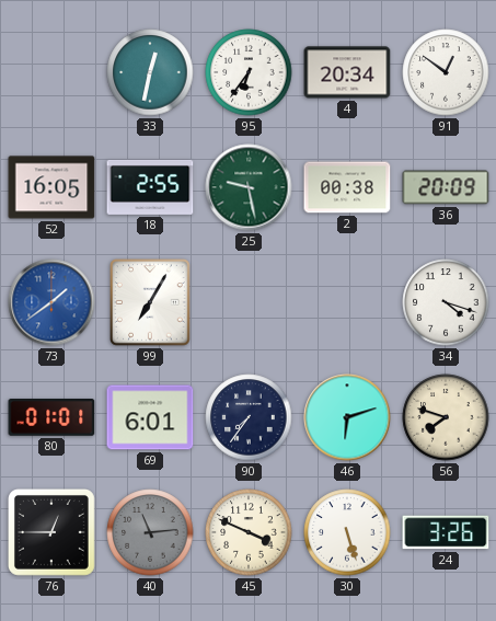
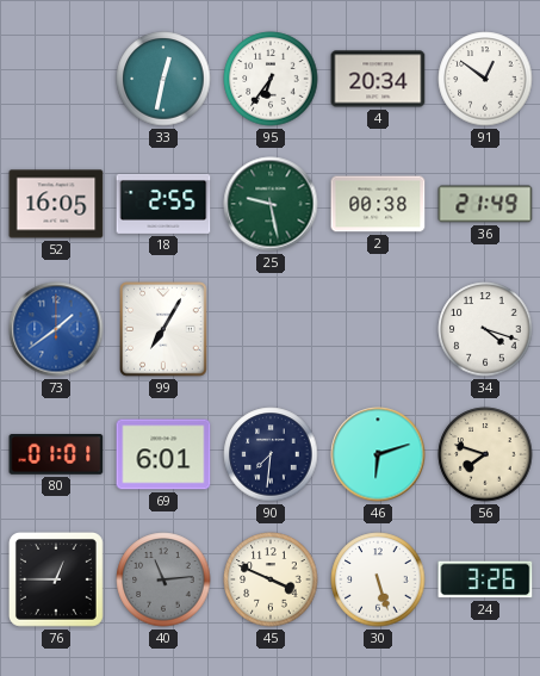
36: 20:09 -> 21:49 (485, 204)
90: 7:36 -> 7:31 (271, 454)
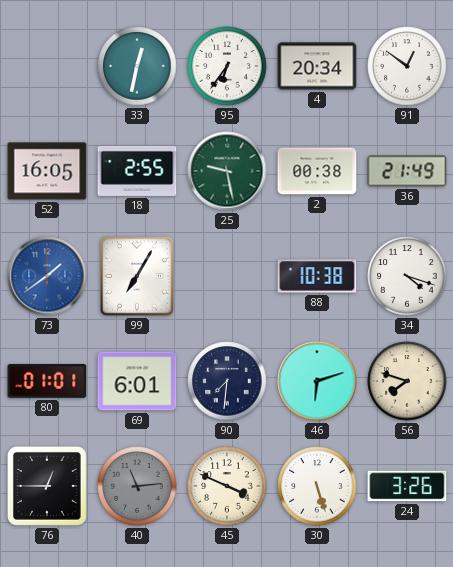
88: none -> 10:38 (317, 276)
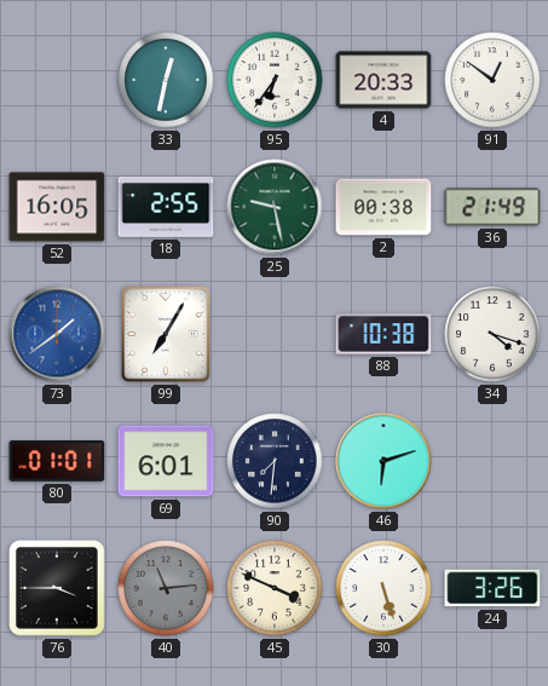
4: 20:34 -> 20:33 (383, 80)
56: 7:48 -> none (407, 381)
76: 12:45 -> 3:45 (57, 588)
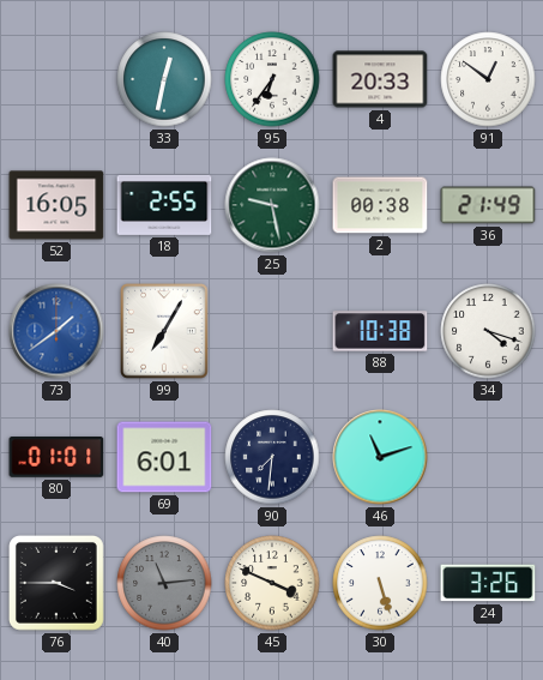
46: 6:12 -> 11:12 (380, 457)
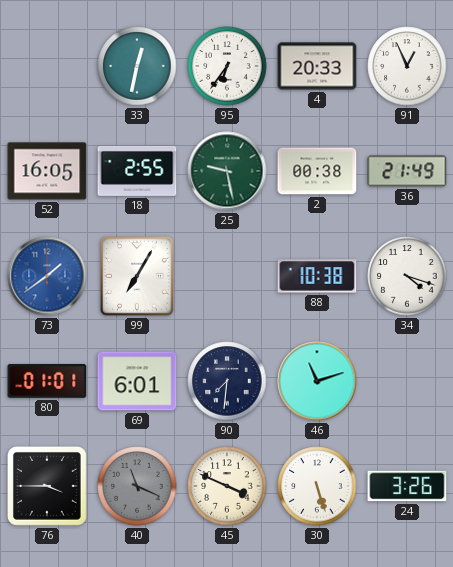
91: 12:51 -> 12:56 (407, 66)
40: 11:14 -> 11:19 (137, 486)
